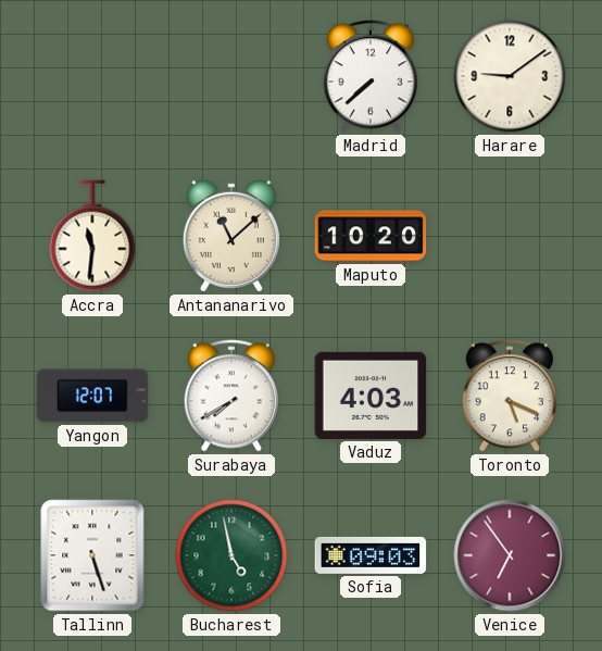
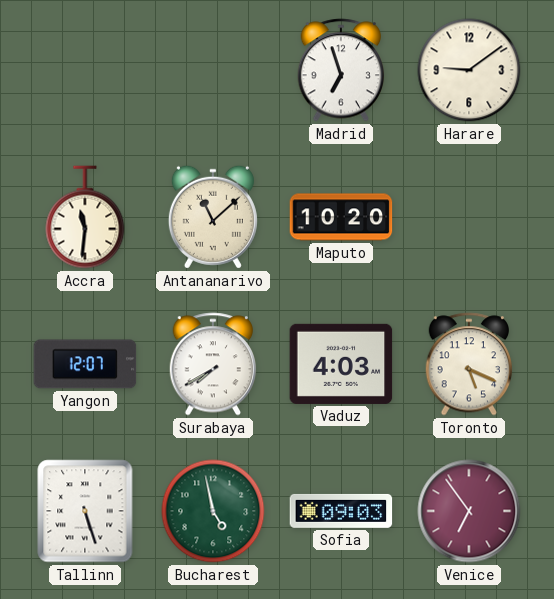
Madrid: 7:38 -> 6:57 (341, 70)
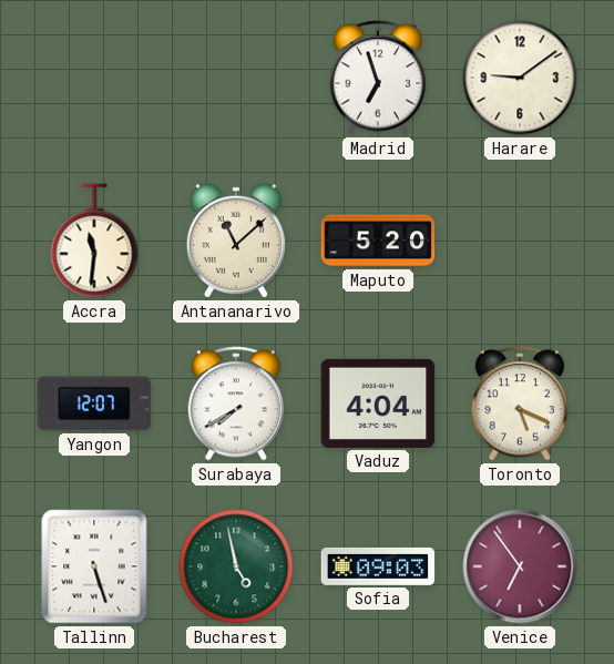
Maputo: 10:20 -> 5:20 (378, 241)
Vaduz: 4:03 -> 4:04 (378, 403)
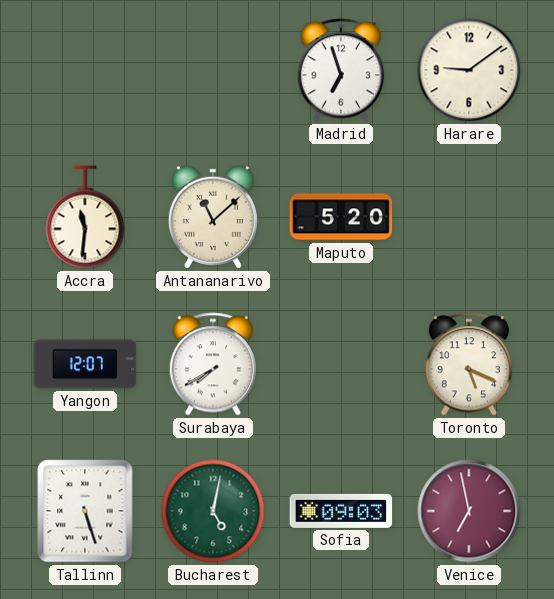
Vaduz: 4:04 -> none (378, 403)
Bucharest: 4:58 -> 5:02 (213, 511)
Venice: 6:54 -> 6:58 (469, 511)
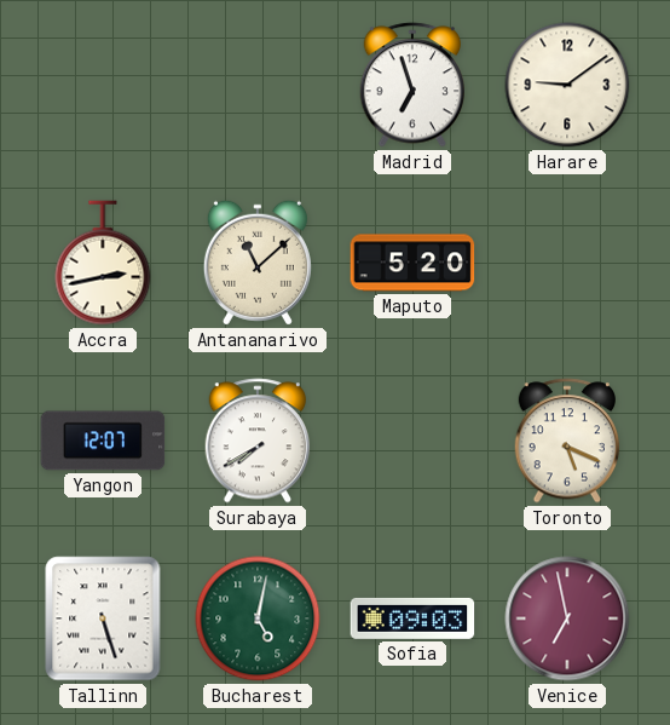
Accra: 11:31 -> 2:43 (103, 263)
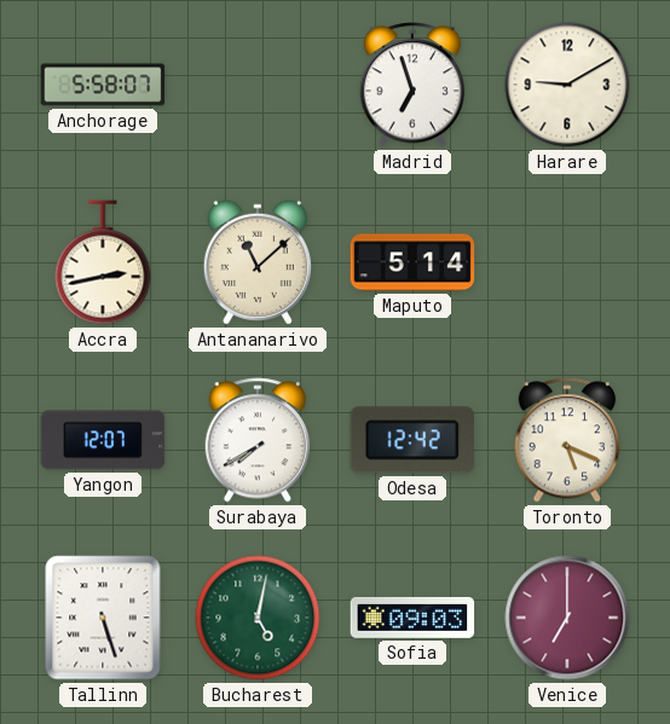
Anchorage: none -> 5:58 (103, 85)
Harare: 9:09 -> 9:10 (567, 85)
Maputo: 5:20 -> 5:14 (412, 262)
Odesa: none -> 12:42 (411, 440)
Venice: 6:58 -> 7:00 (567, 618)
